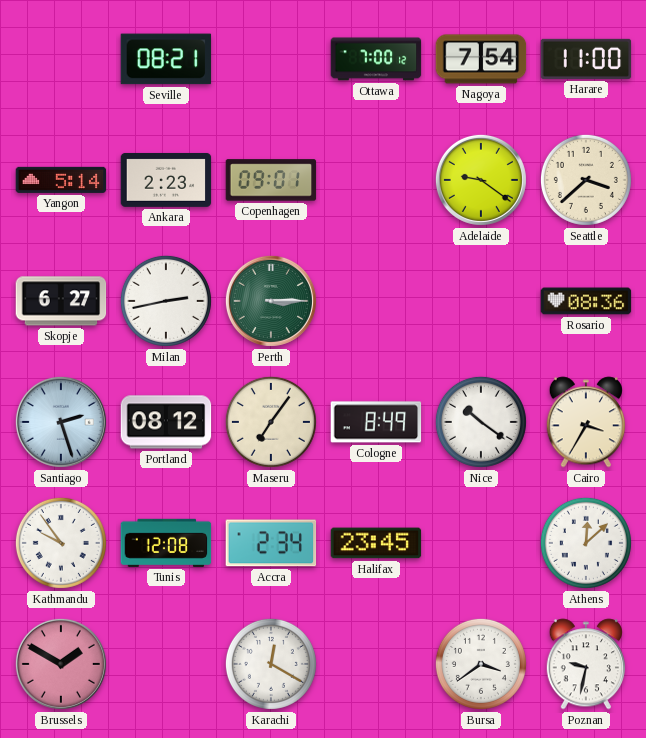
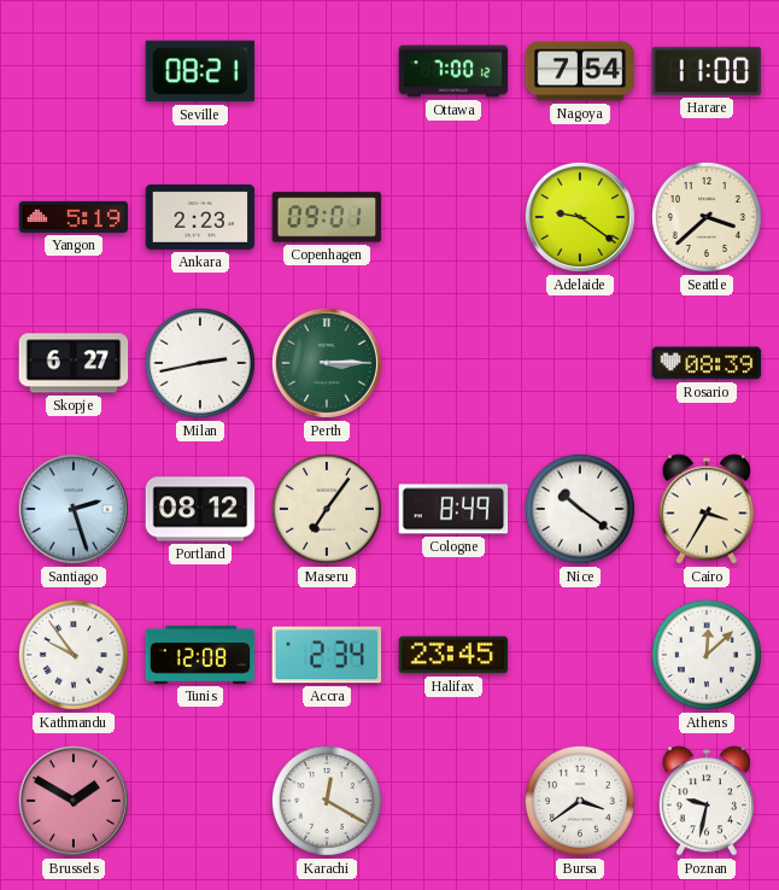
Yangon: 5:14 -> 5:19 (74, 217)
Rosario: 08:36 -> 08:39 (707, 363)
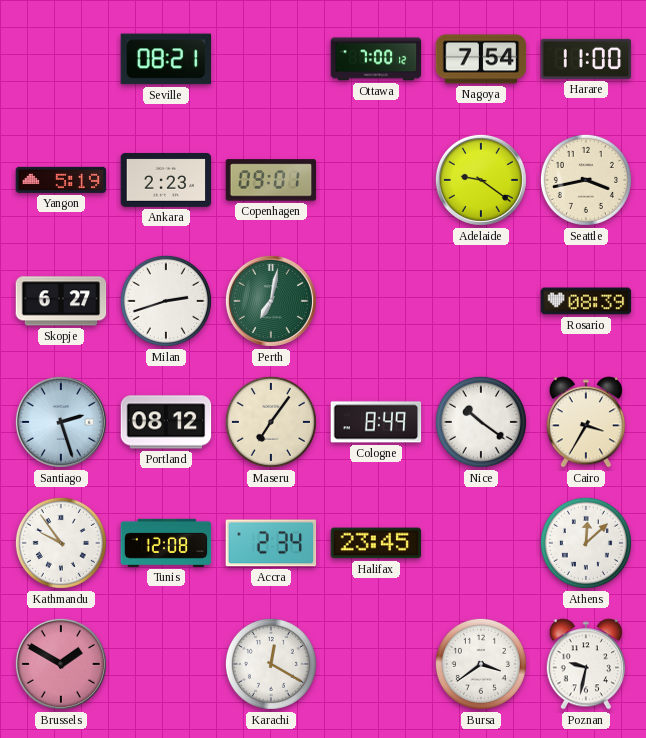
Seattle: 3:38 -> 3:43 (586, 180)
Milan: 2:43 -> 2:42 (166, 301)
Perth: 3:15 -> 7:02 (271, 301)
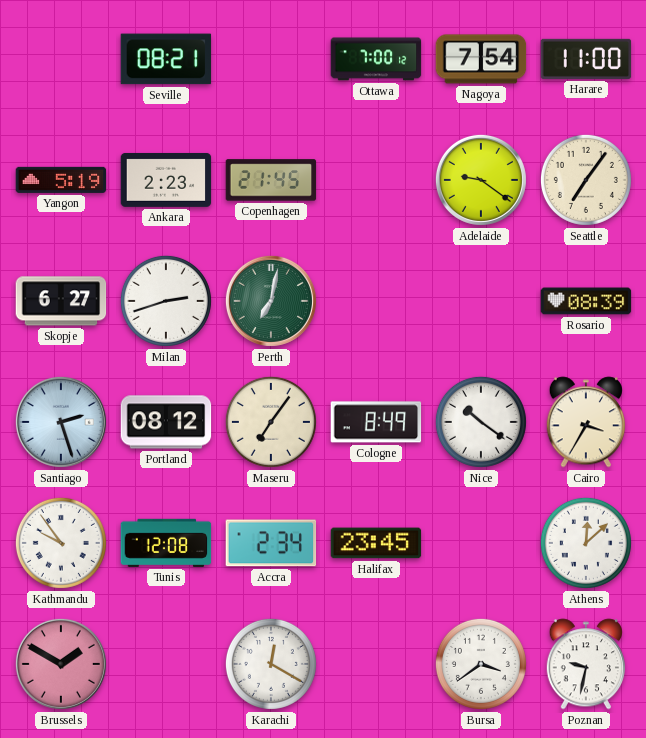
Copenhagen: 09:01 -> 21:45 (271, 180)
Seattle: 3:43 -> 7:06 (586, 180)
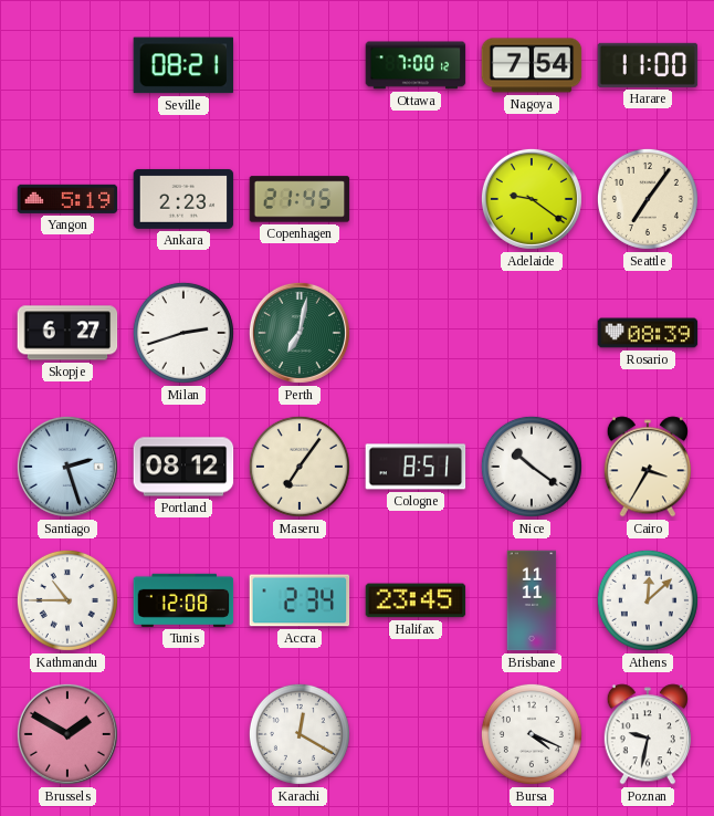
Cologne: 8:49 -> 8:51 (416, 467)
Kathmandu: 9:54 -> 10:45 (67, 600)
Brisbane: none -> 11:11 (532, 600)
Bursa: 3:39 -> 4:19 (532, 734)
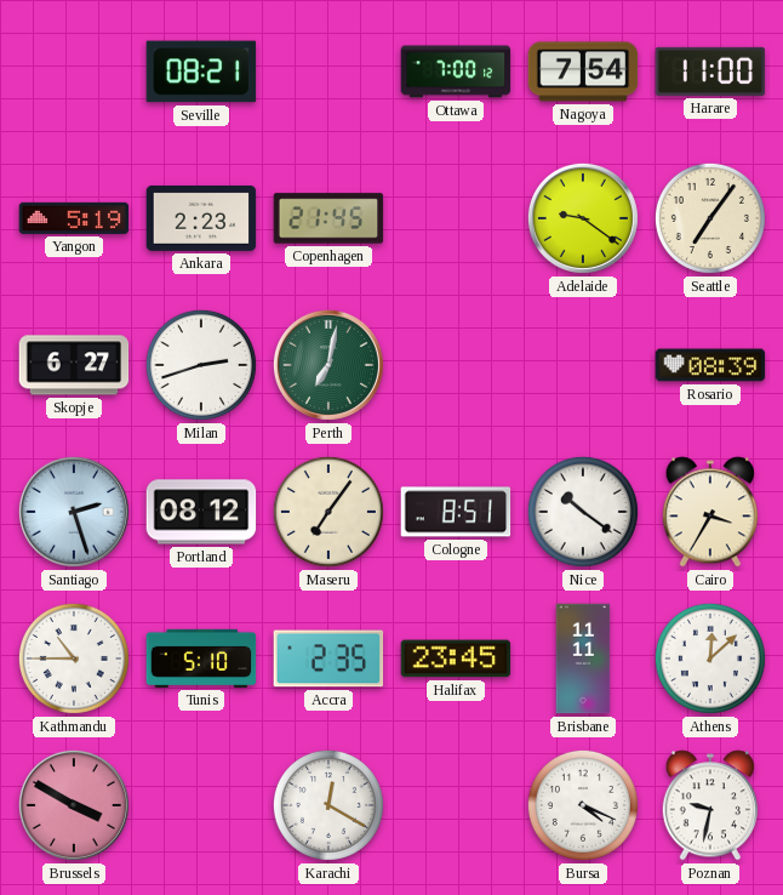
Tunis: 12:08 -> 5:10 (201, 659)
Accra: 2:34 -> 2:35 (328, 659)
Brussels: 1:50 -> 3:50 (74, 805)
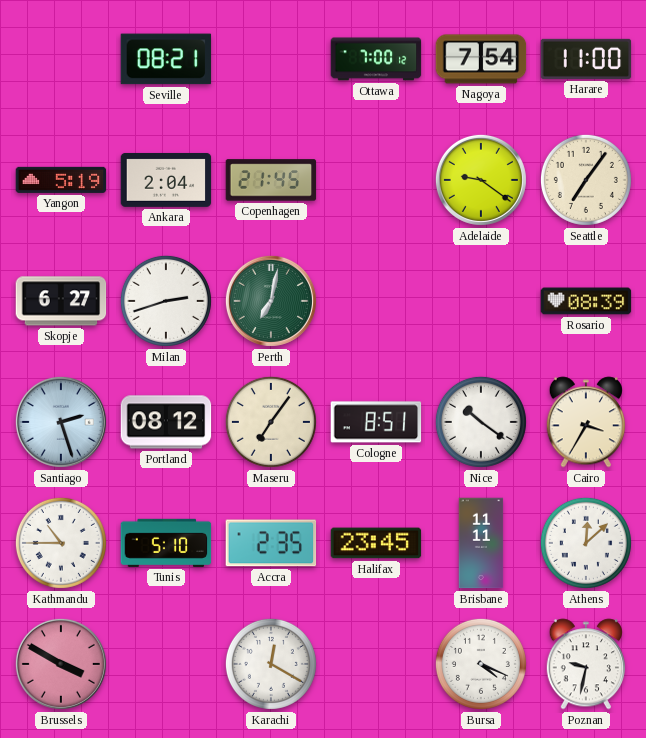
Ankara: 2:23 -> 2:04 (166, 180)
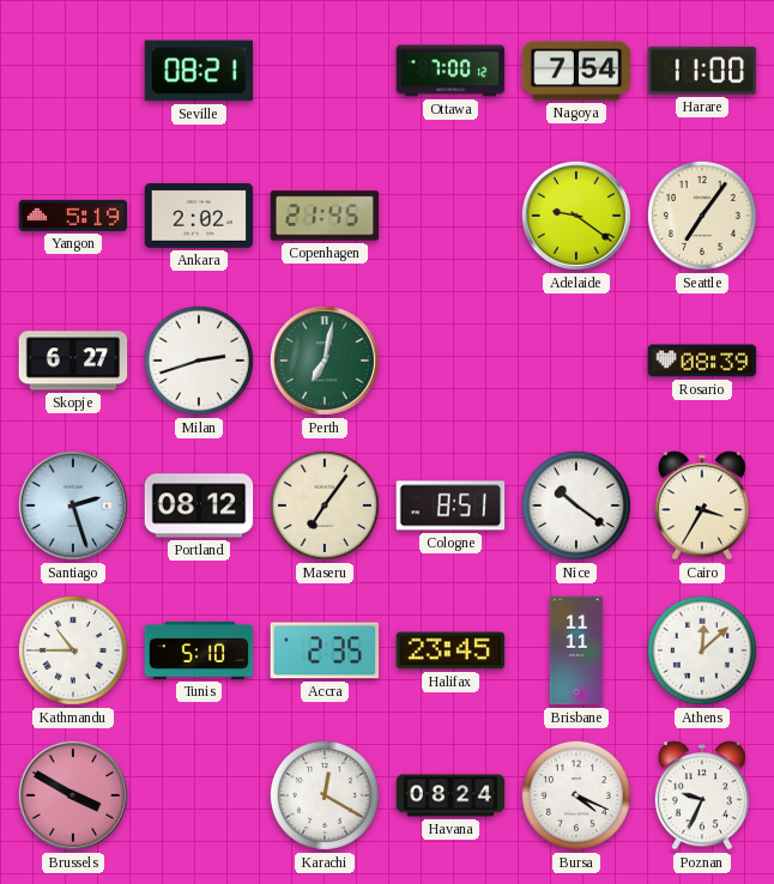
Ankara: 2:04 -> 2:02 (199, 216)
Havana: none -> 08:24 (451, 795)
Poznan: 9:32 -> 9:34 (701, 795)
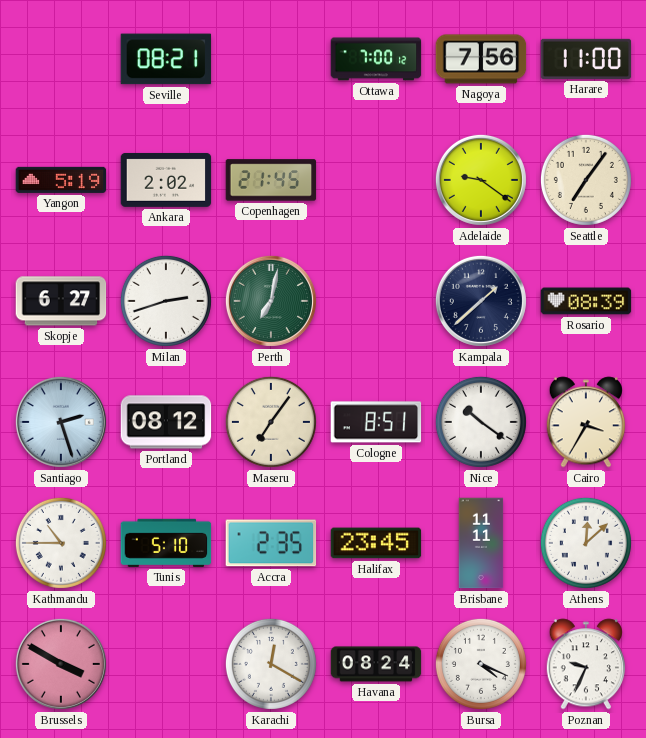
Nagoya: 7:54 -> 7:56 (481, 59)
Kampala: none -> 1:38 (481, 301)
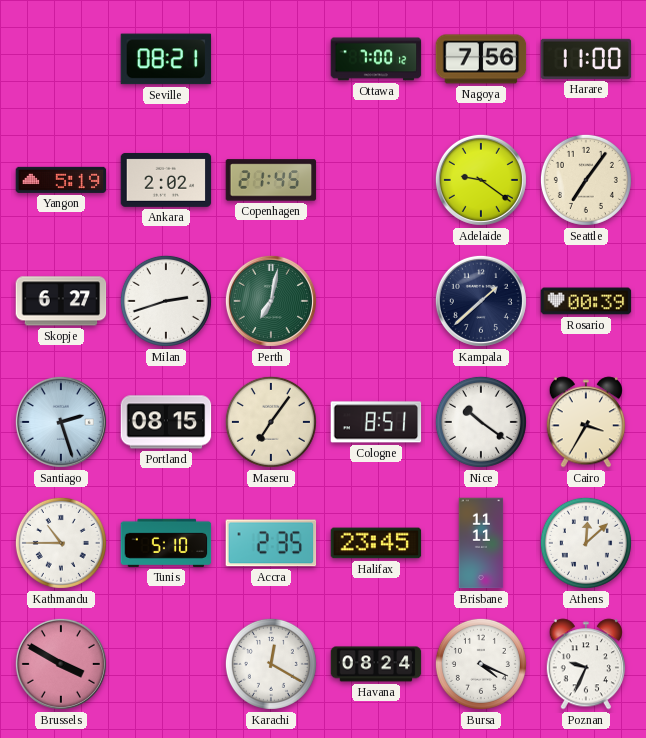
Rosario: 08:39 -> 00:39 (586, 301)
Portland: 08:12 -> 08:15 (166, 422)
